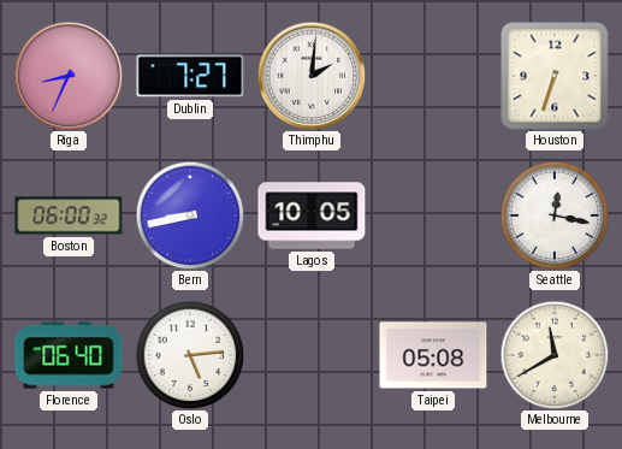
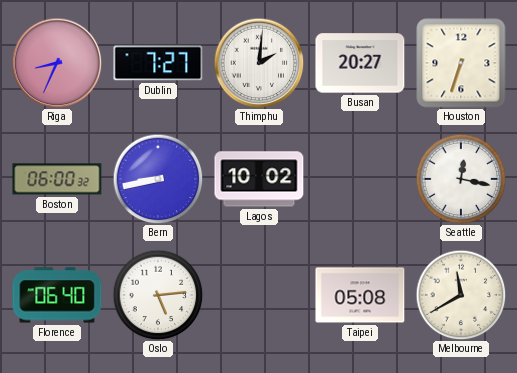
Busan: none -> 20:27 (360, 63)
Lagos: 10:05 -> 10:02 (259, 179)
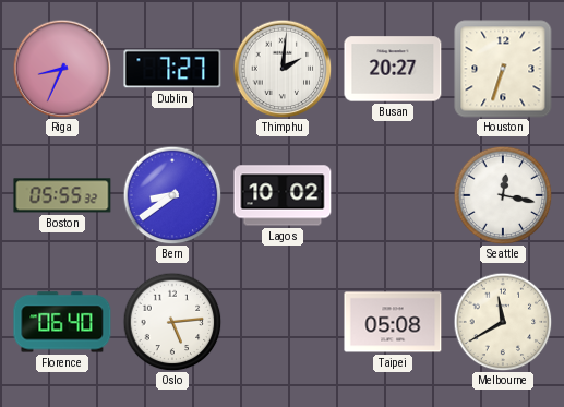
Boston: 06:00 -> 05:55 (62, 195)
Bern: 8:43 -> 8:39 (172, 195)
